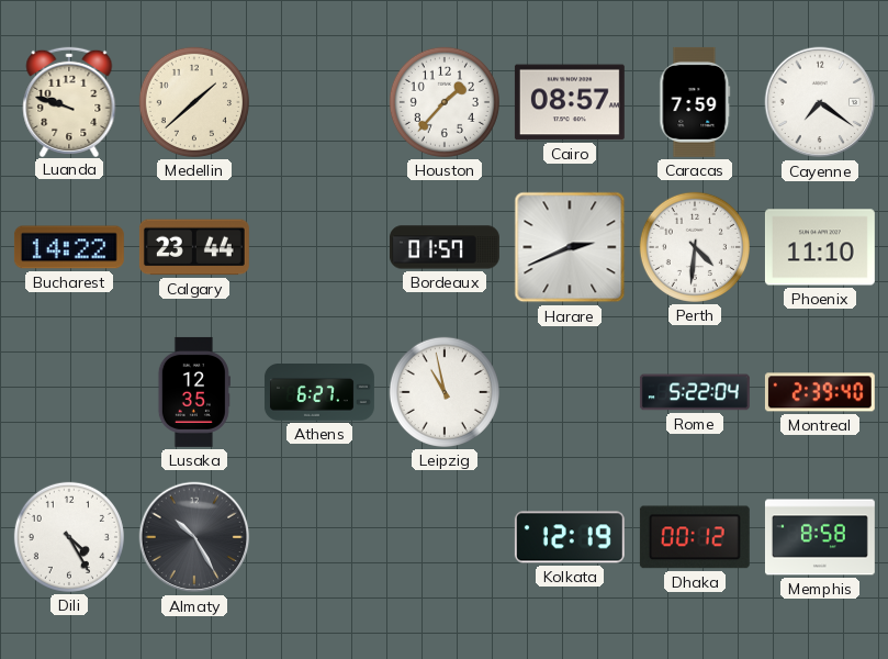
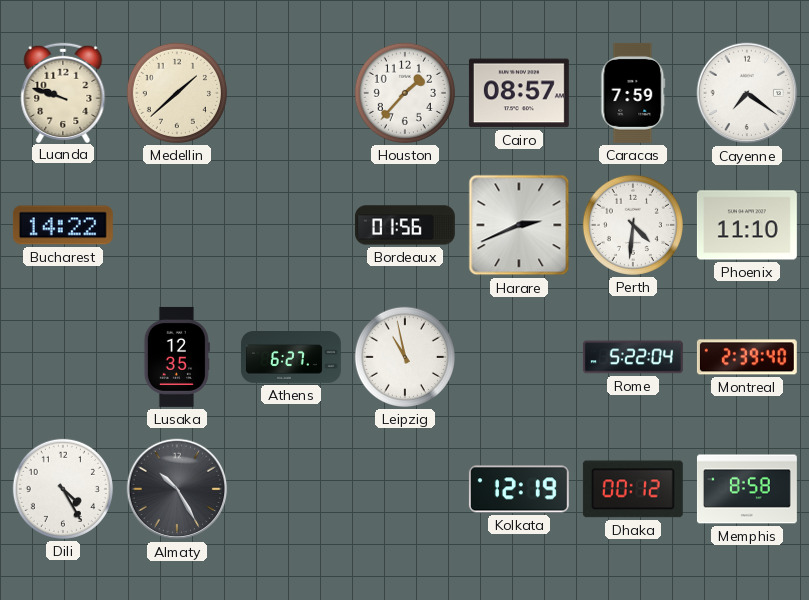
Calgary: 23:44 -> none (194, 247)
Bordeaux: 01:57 -> 01:56 (405, 225)
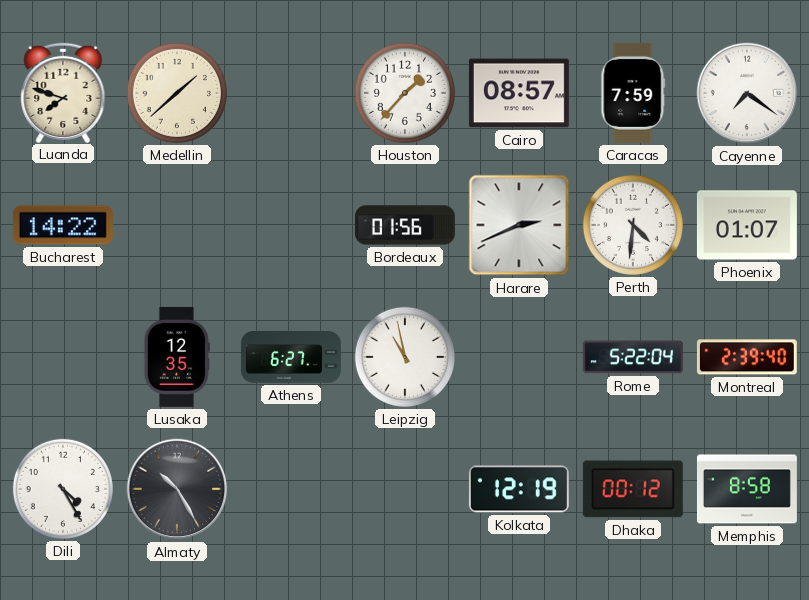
Luanda: 9:48 -> 7:48 (63, 92)
Phoenix: 11:10 -> 01:07 (747, 225)
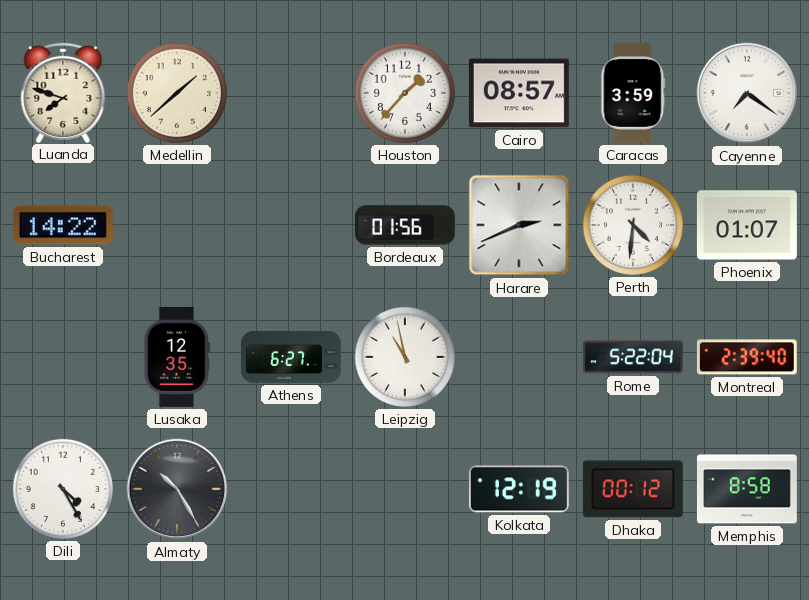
Caracas: 7:59 -> 3:59 (633, 93)
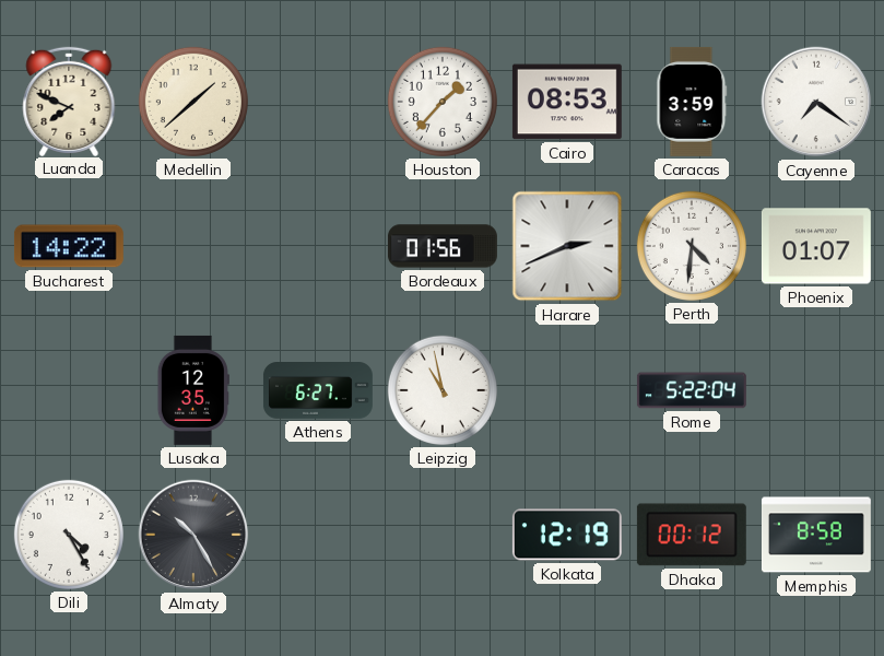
Luanda: 7:48 -> 7:49 (69, 101)
Cairo: 08:57 -> 08:53 (567, 102)
Montreal: 2:39 -> none (747, 357)
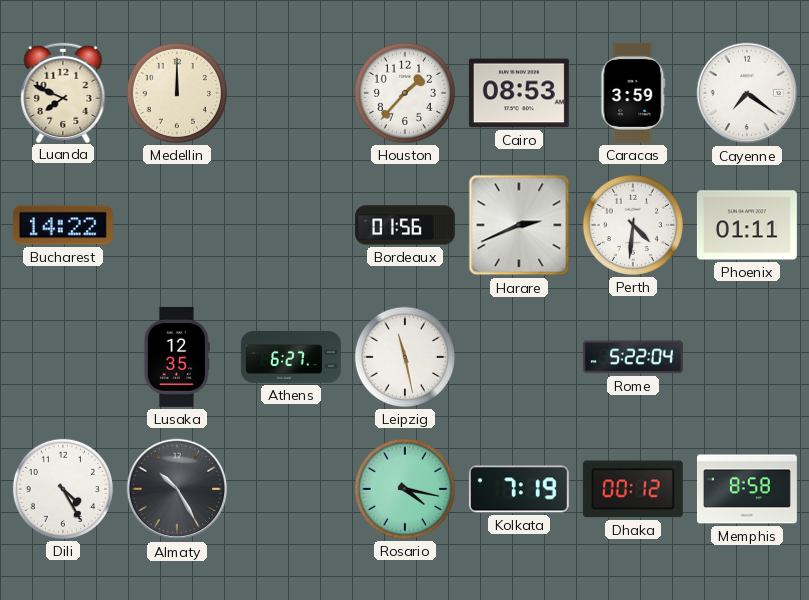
Medellin: 1:38 -> 12:00 (177, 93)
Phoenix: 01:07 -> 01:11 (747, 225)
Leipzig: 10:58 -> 11:28 (405, 357)
Rosario: none -> 4:17 (405, 489)
Kolkata: 12:19 -> 7:19 (519, 489)
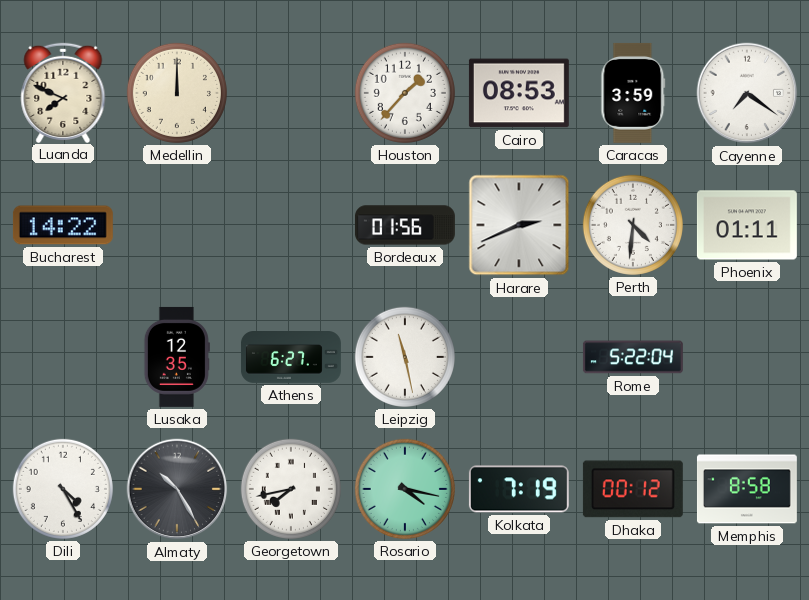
Georgetown: none -> 7:43 (291, 489)
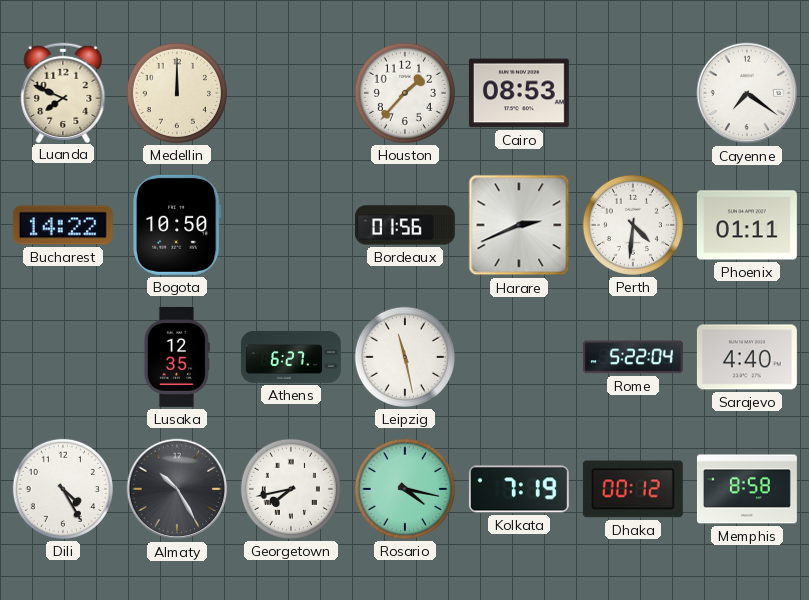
Caracas: 3:59 -> none (633, 93)
Bogota: none -> 10:50 (178, 225)
Sarajevo: none -> 4:40 (747, 357)
